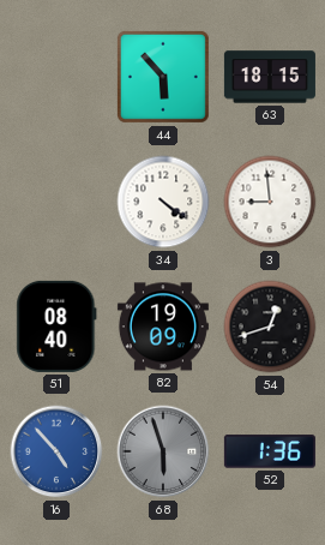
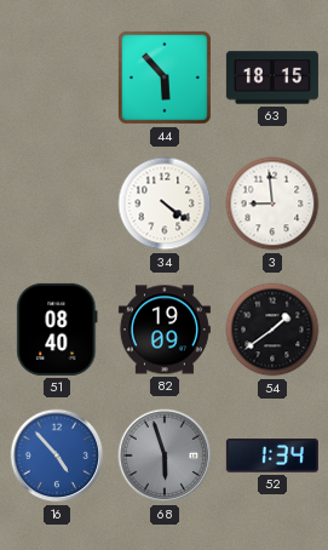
54: 12:42 -> 1:39 (272, 330)
52: 1:36 -> 1:34 (272, 456)
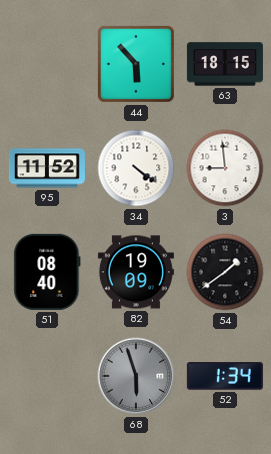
95: none -> 11:52 (47, 168)
16: 4:53 -> none (57, 456)
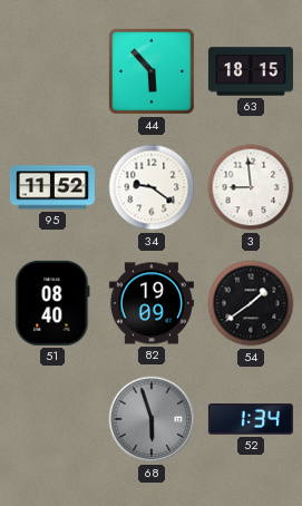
34: 4:21 -> 9:21 (152, 187)
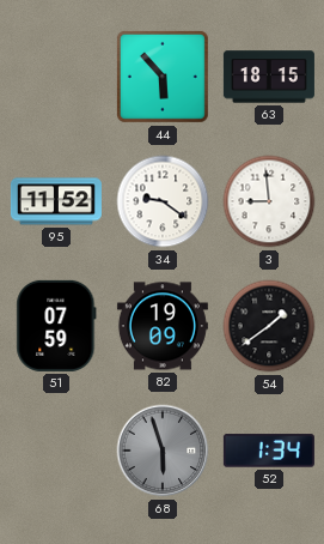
51: 08:40 -> 07:59 (56, 326)
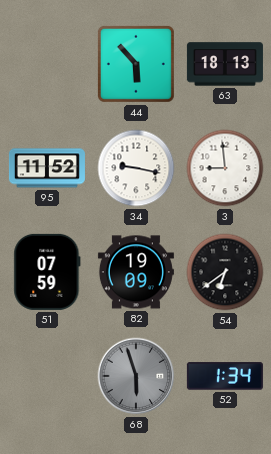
63: 18:15 -> 18:13 (225, 64)
34: 9:21 -> 9:17 (136, 168)
54: 1:39 -> 6:39 (225, 272)
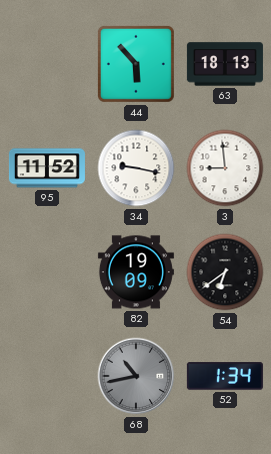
51: 07:59 -> none (47, 272)
68: 5:57 -> 10:43 (136, 376)
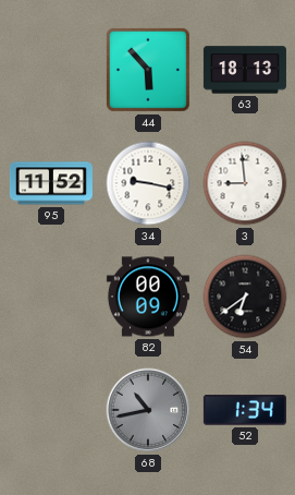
82: 19:09 -> 00:09 (148, 297)
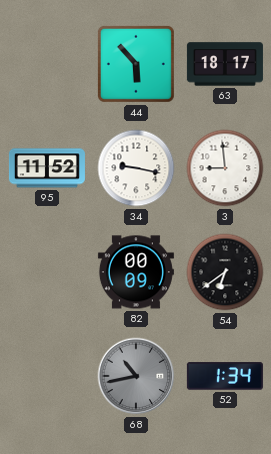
63: 18:13 -> 18:17 (225, 64)
